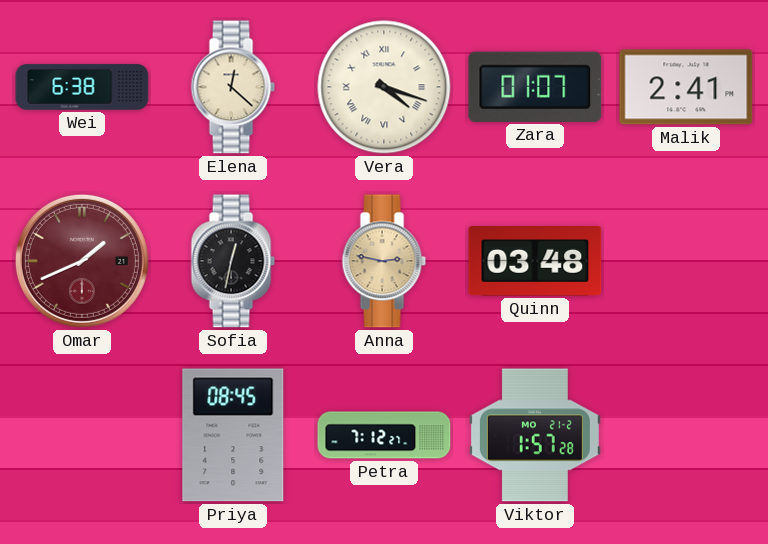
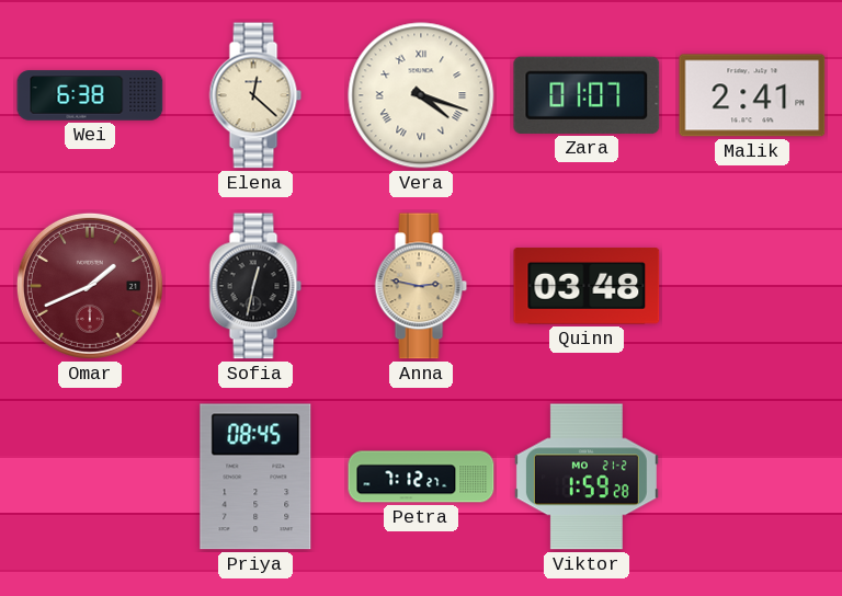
Viktor: 1:57 -> 1:59 (587, 477)
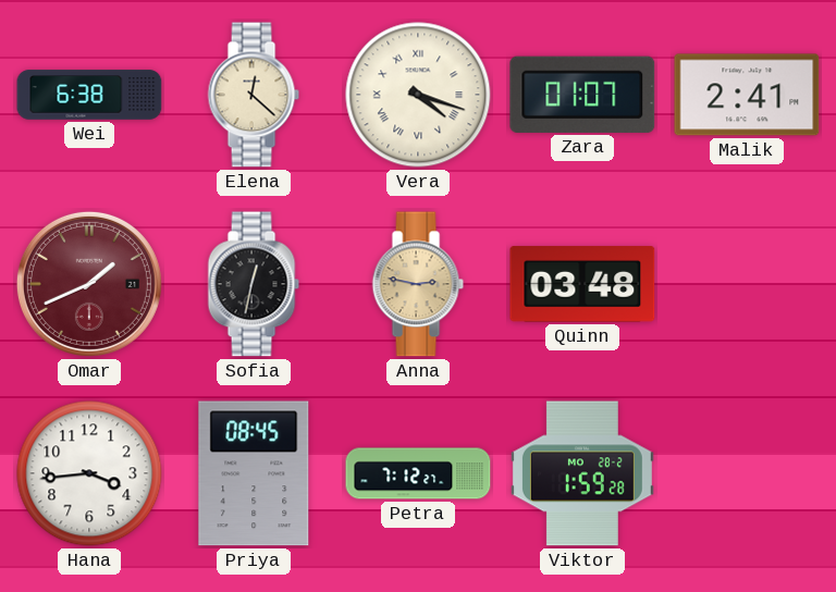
Hana: none -> 3:44 (89, 473)
Viktor date: MO 21-2 -> MO 28-2 (582, 473)
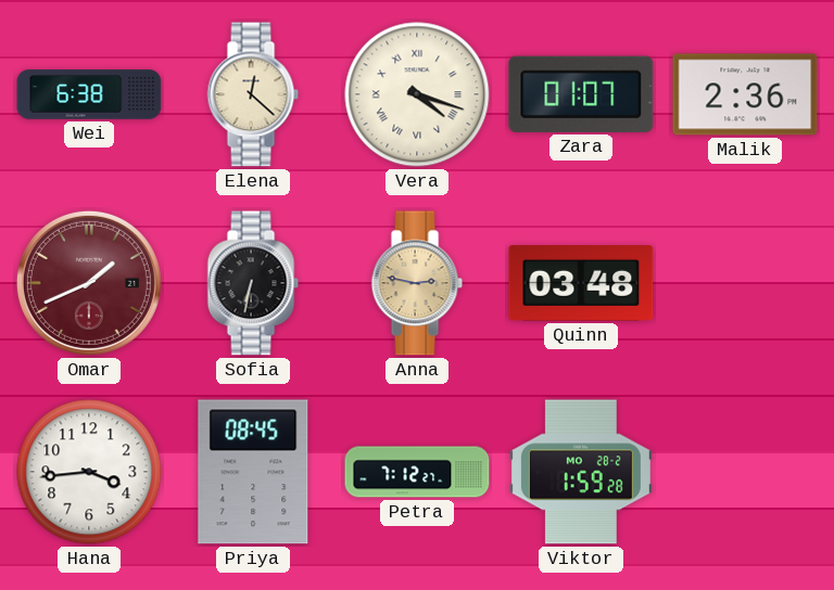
Malik: 2:41 -> 2:36 (745, 94)
Sofia: 12:32 -> 6:32 (253, 283)
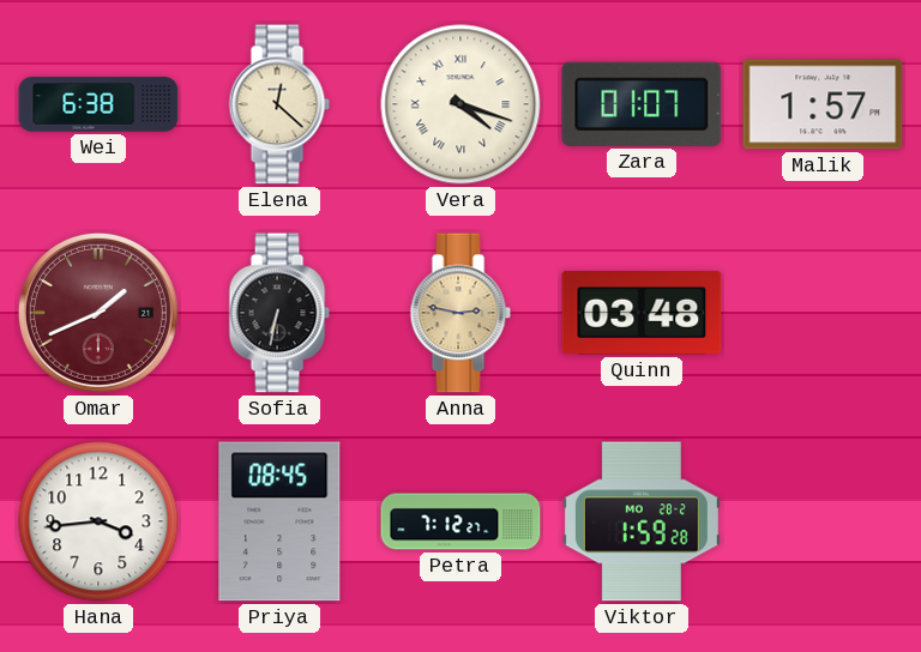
Malik: 2:36 -> 1:57 (823, 104)
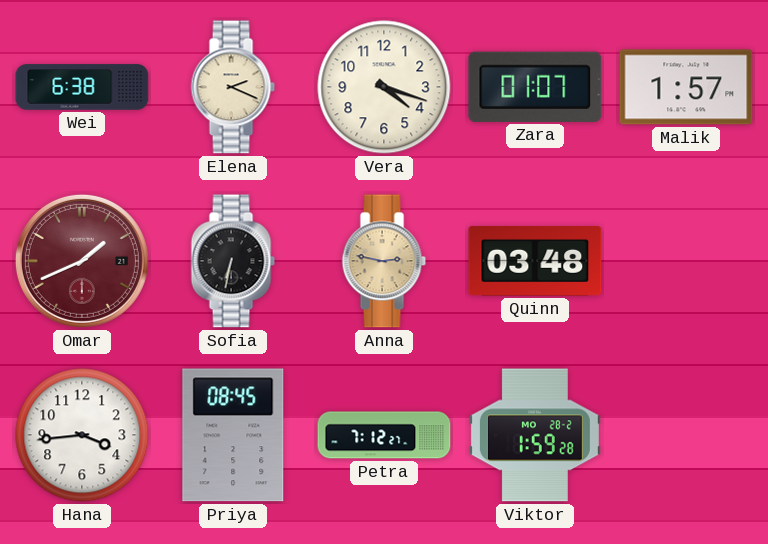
Elena: 12:22 -> 2:19 (233, 87)
Vera numerals: Roman -> Arabic (384, 87)
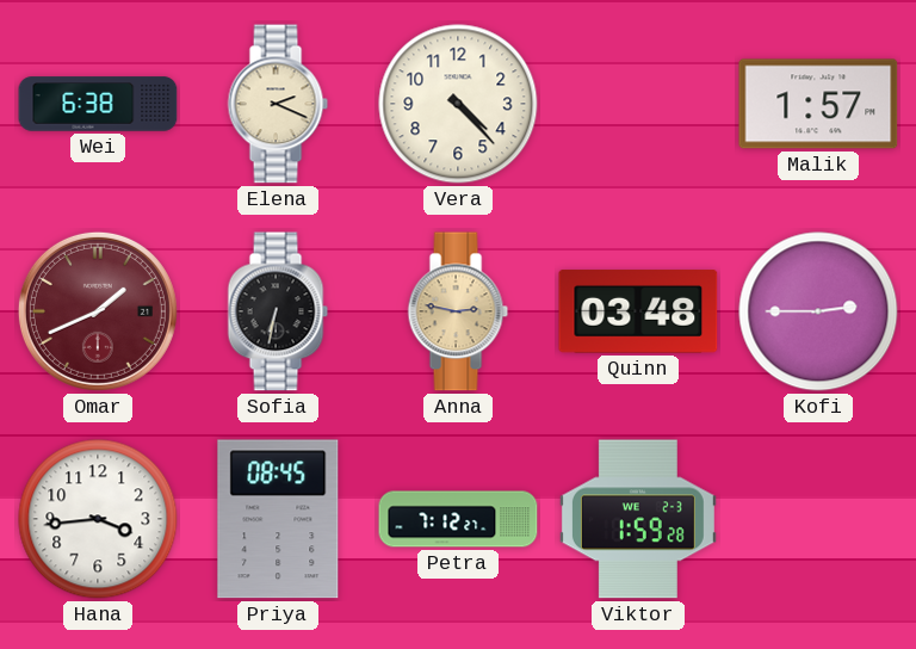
Vera: 4:18 -> 4:23 (458, 104)
Zara: 01:07 -> none (535, 87)
Kofi: none -> 2:45 (818, 311)
Viktor date: MO 28-2 -> WE 2-3 (638, 519)
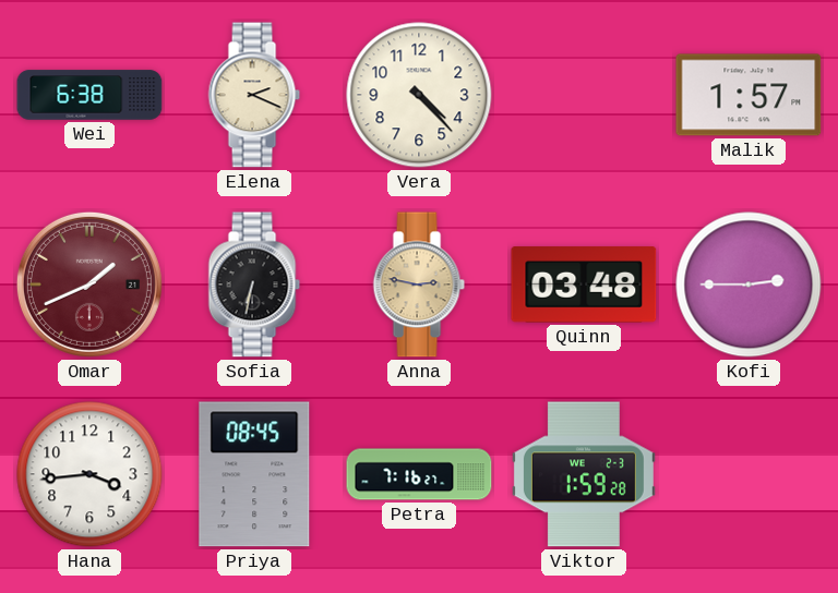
Petra: 7:12 -> 7:16 (419, 474)
